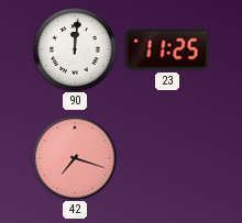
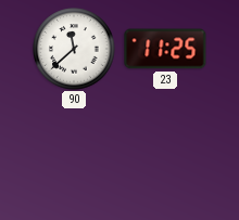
90: 12:01 -> 11:38 (74, 49)
42: 7:18 -> none (75, 158)
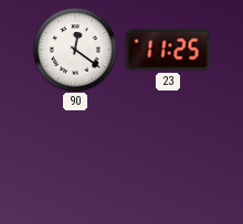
90: 11:38 -> 12:21 (75, 50)
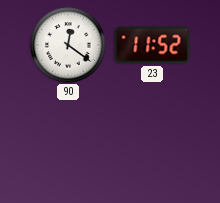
23: 11:25 -> 11:52 (152, 45)
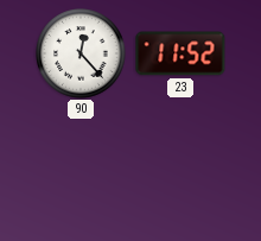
90: 12:21 -> 12:23 (81, 53)
